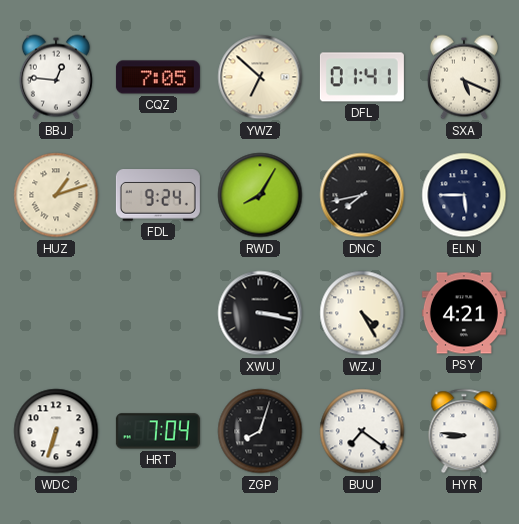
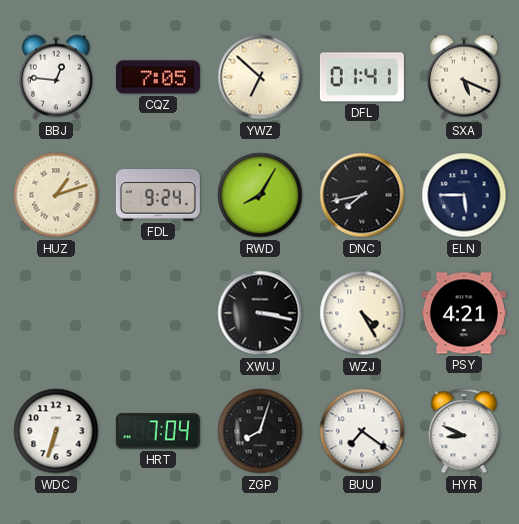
HYR: 8:46 -> 8:49 (464, 431)
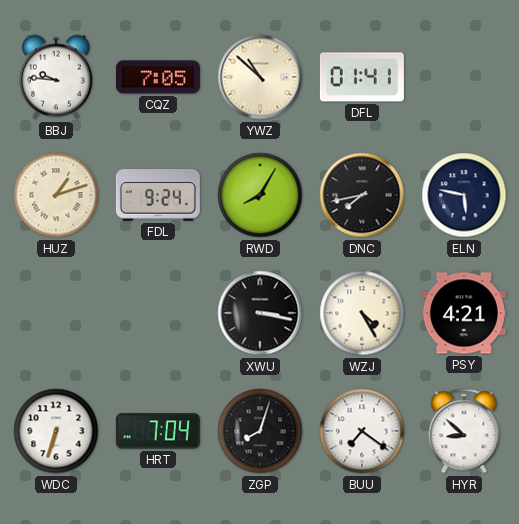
BBJ: 12:46 -> 9:46 (56, 77)
YWZ: 6:52 -> 10:52 (260, 77)
SXA: 5:19 -> none (464, 77)
ELN: 5:45 -> 5:47 (464, 195)
HYR: 8:49 -> 8:52 (464, 431)
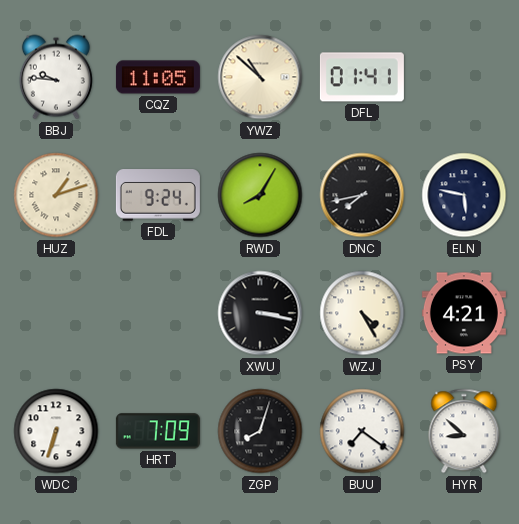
CQZ: 7:05 -> 11:05 (158, 77)
HRT: 7:04 -> 7:09 (158, 431)
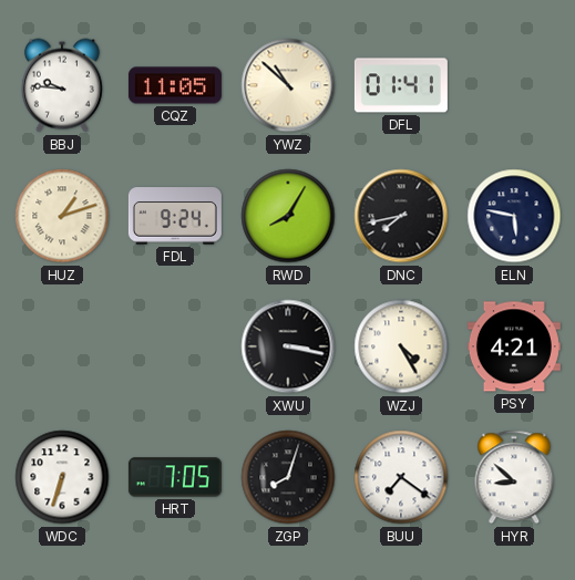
HRT: 7:09 -> 7:05 (175, 477)
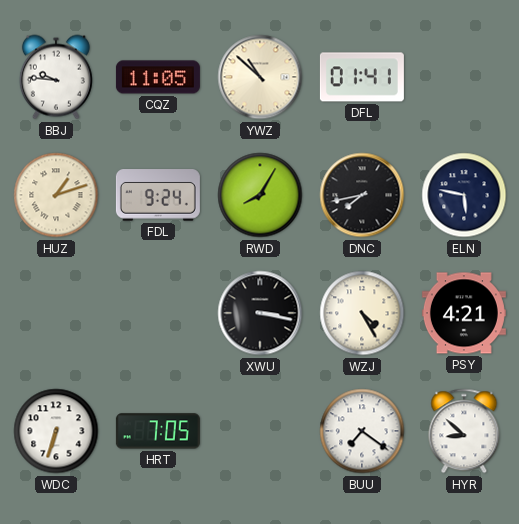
ZGP: 8:03 -> none (288, 477)
